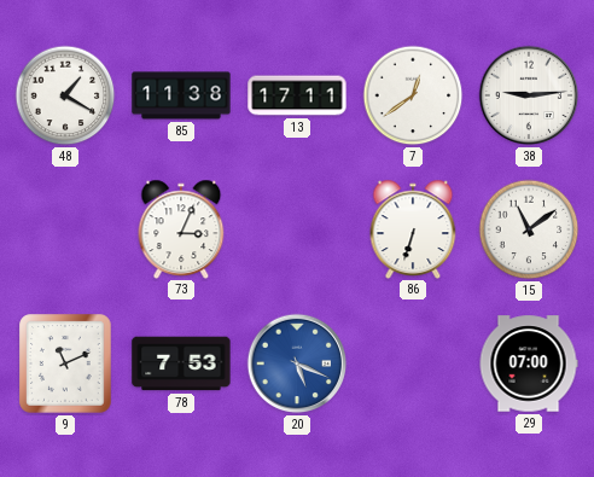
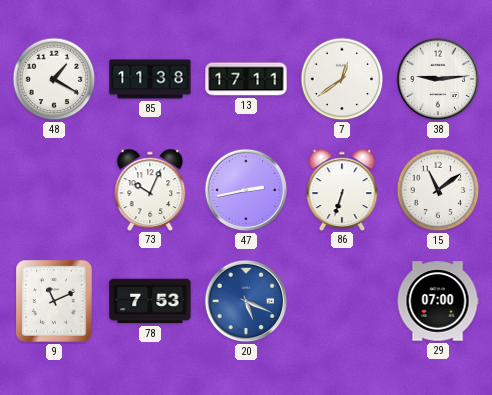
73: 3:04 -> 10:04 (150, 189)
47: none -> 2:43 (246, 190)
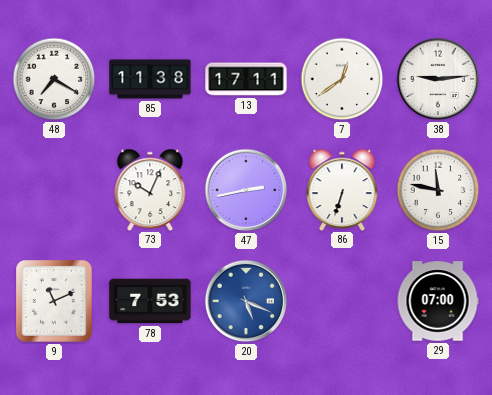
48: 1:20 -> 7:20 (54, 79)
15: 11:09 -> 11:47 (438, 190)
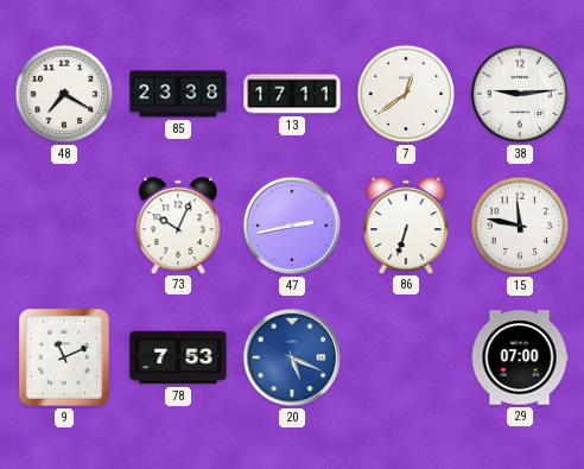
85: 11:38 -> 23:38 (178, 94)
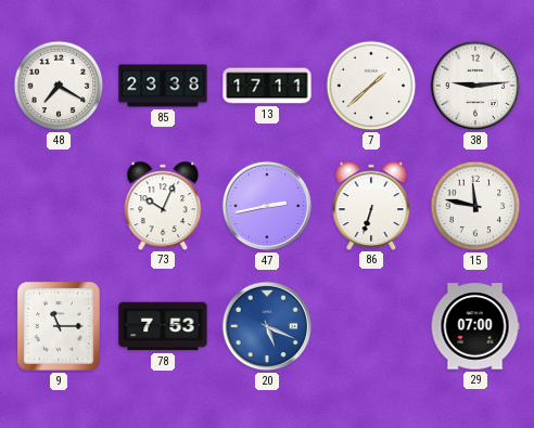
7: 12:39 -> 1:38 (371, 86)
9: 11:11 -> 11:15 (59, 326)
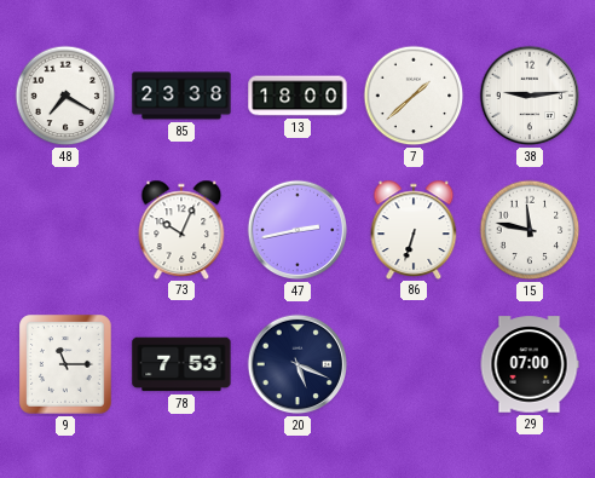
13: 17:11 -> 18:00 (297, 96)
20 dial: blue -> navy (297, 364)
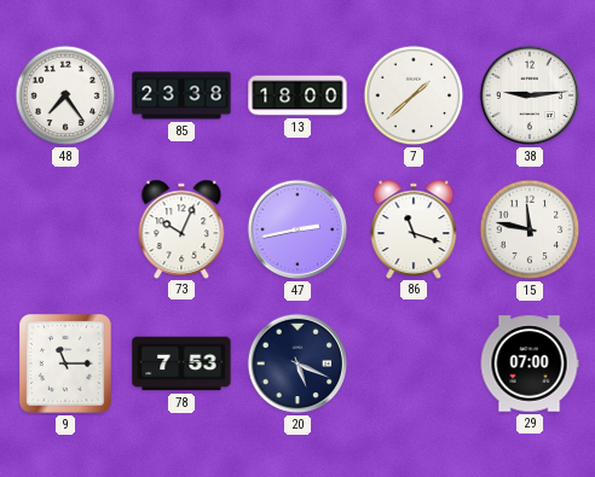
48: 7:20 -> 7:24 (65, 95)
86: 6:33 -> 11:18 (414, 228)
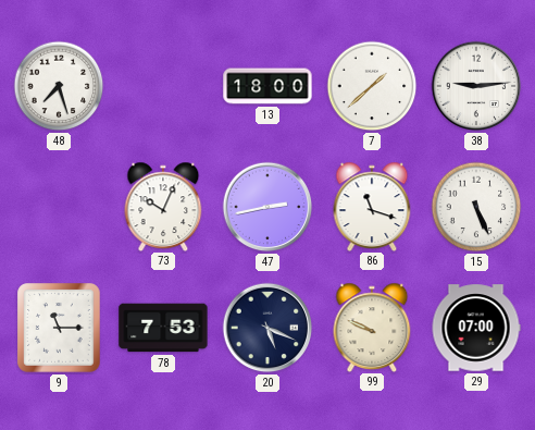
48: 7:24 -> 7:27 (59, 86)
85: 23:38 -> none (181, 95)
15: 11:47 -> 5:26 (476, 207)
99: none -> 9:49 (372, 327)
